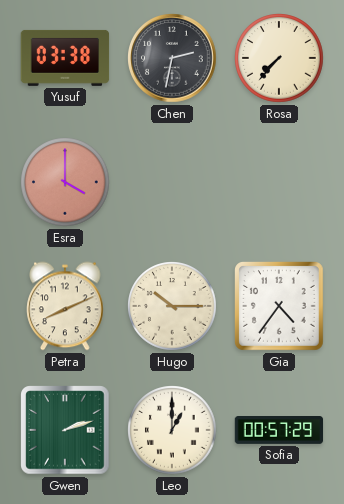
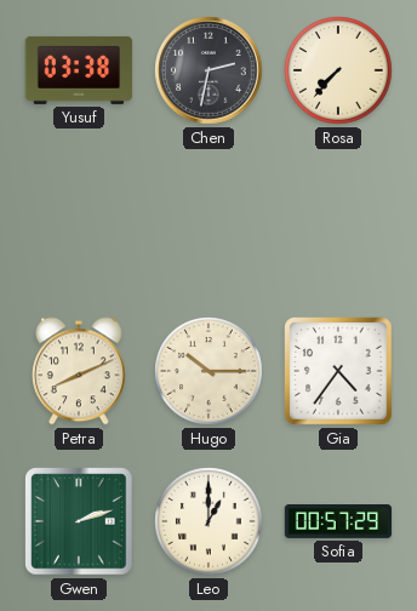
Esra: 4:00 -> none (65, 182)
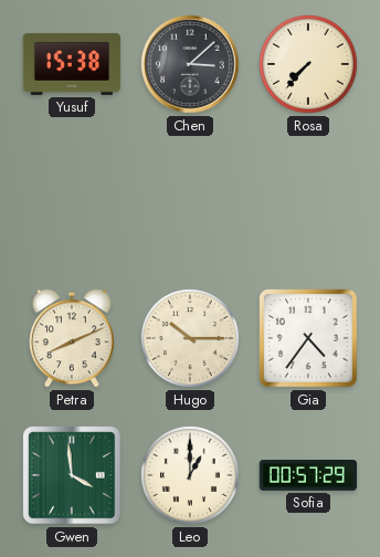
Yusuf: 03:38 -> 15:38 (72, 64)
Chen: 2:32 -> 3:08 (190, 64)
Gwen: 2:12 -> 3:59 (72, 475)
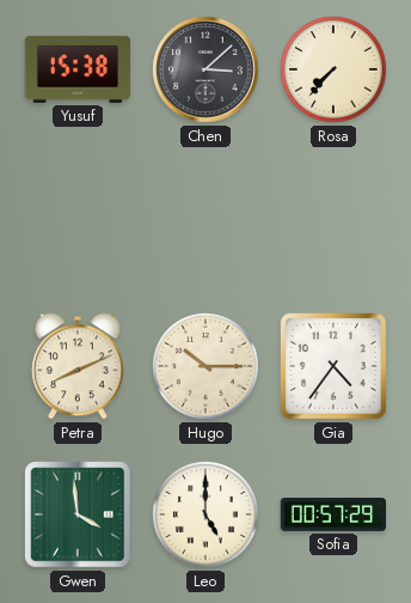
Leo: 1:00 -> 5:00 (205, 514)
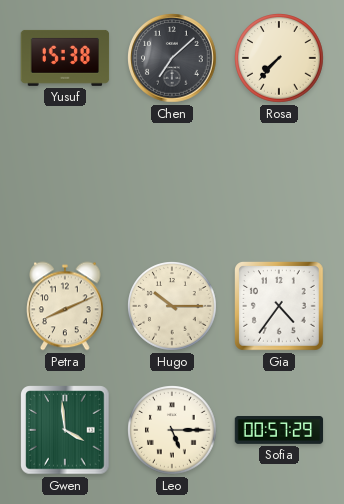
Chen: 3:08 -> 7:08 (172, 58)
Leo: 5:00 -> 5:15 (172, 430)
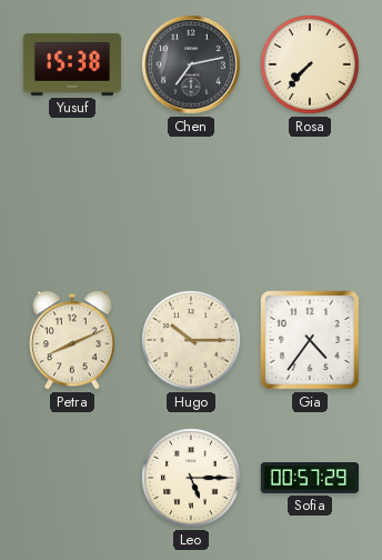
Chen: 7:08 -> 7:13 (191, 64)
Gwen: 3:59 -> none (65, 430)
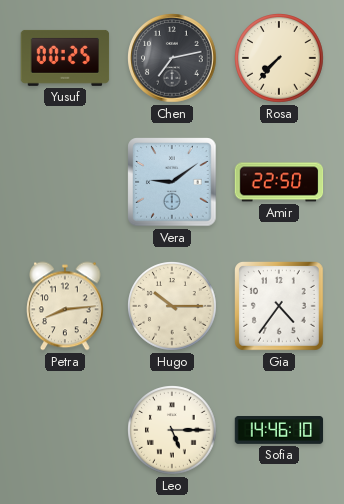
Yusuf: 15:38 -> 00:25 (65, 58)
Vera: none -> 9:09 (172, 182)
Amir: none -> 22:50 (279, 182)
Petra: 8:11 -> 8:14 (65, 306)
Sofia: 00:57 -> 14:46 (279, 431)
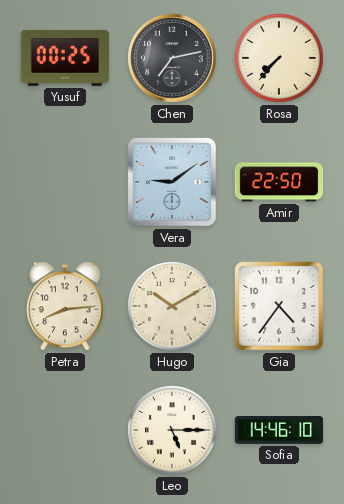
Hugo: 10:15 -> 10:10 (172, 306)
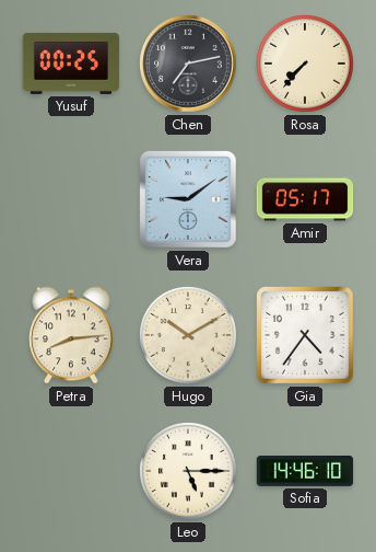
Amir: 22:50 -> 05:17 (305, 199)
